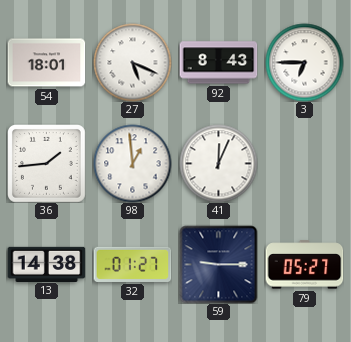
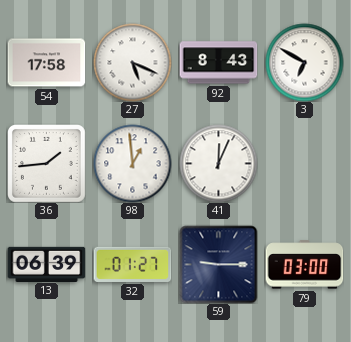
54: 18:01 -> 17:58 (46, 63)
3: 6:45 -> 6:50 (304, 62)
13: 14:38 -> 06:39 (46, 264)
79: 05:27 -> 03:00 (304, 265)
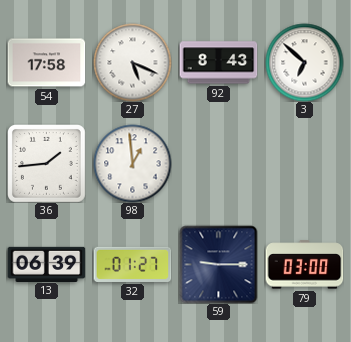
3: 6:50 -> 6:52 (304, 62)
41: 12:04 -> none (218, 163)
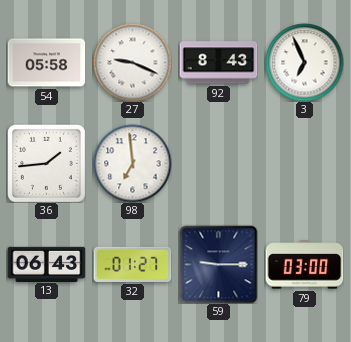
54: 17:58 -> 05:58 (46, 63)
27: 5:19 -> 9:19 (132, 62)
3: 6:52 -> 6:56 (304, 62)
98: 12:59 -> 6:59 (132, 163)
13: 06:39 -> 06:43 (46, 264)
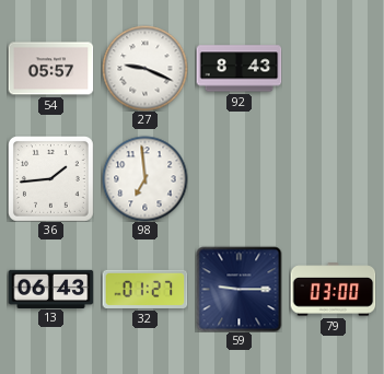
54: 05:58 -> 05:57 (50, 69)
3: 6:56 -> none (304, 62)
